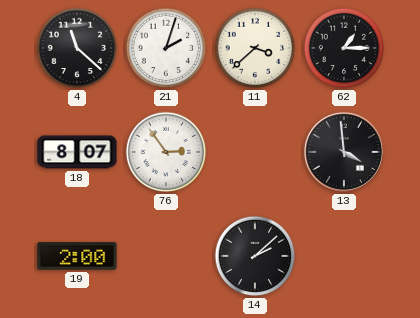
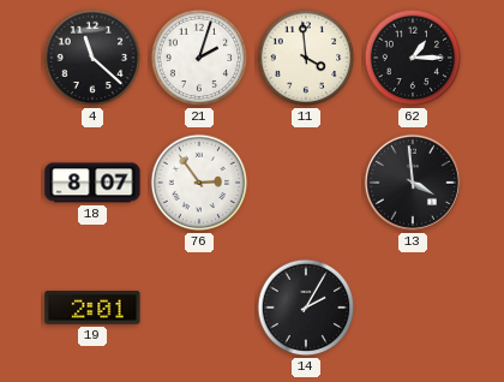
11: 3:38 -> 3:59 (306, 58)
19: 2:00 -> 2:01 (92, 308)
14: 2:08 -> 2:05 (306, 308)
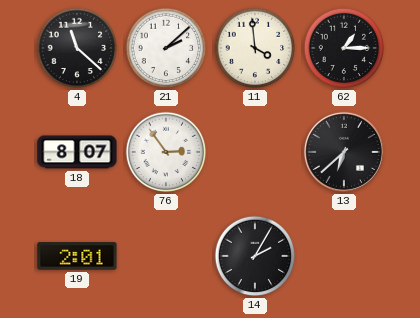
21: 2:03 -> 2:08 (166, 48)
13: 3:59 -> 6:38 (344, 152)
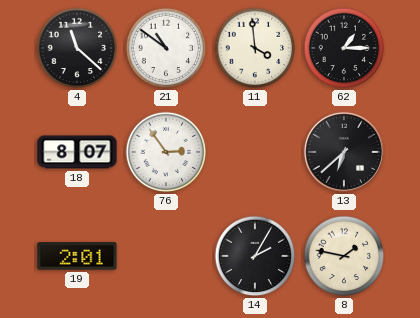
21: 2:08 -> 10:51 (166, 48)
8: none -> 1:47 (344, 256)
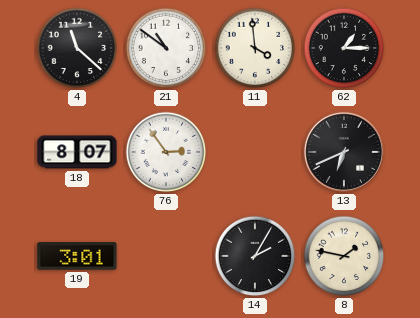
13: 6:38 -> 6:41 (344, 152)
19: 2:01 -> 3:01 (77, 256)
